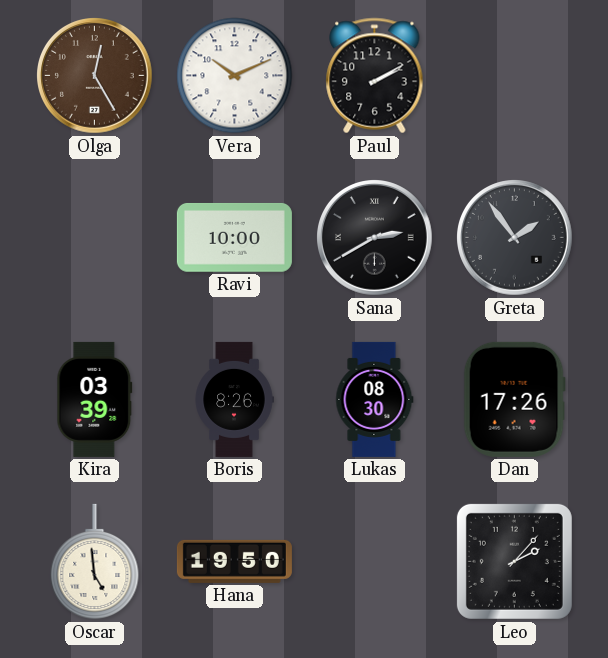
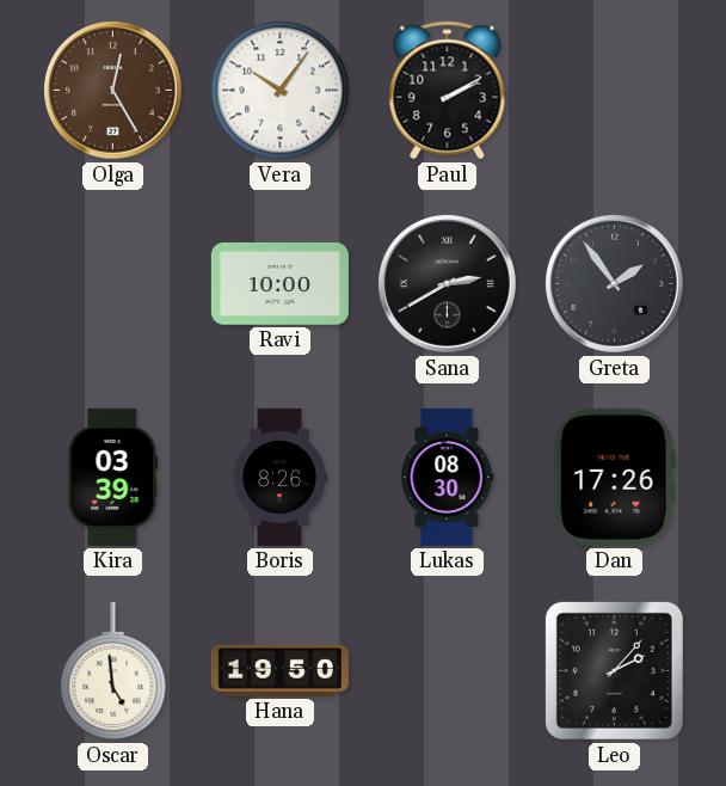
Vera: 10:11 -> 10:06 (281, 91)
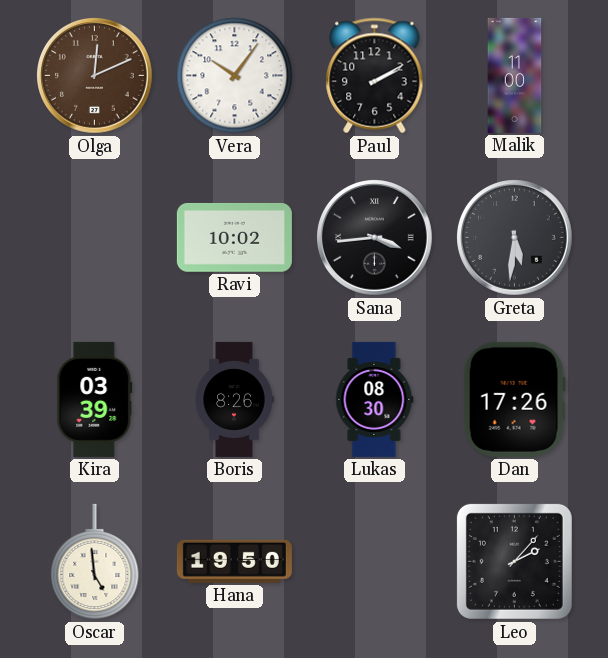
Olga: 12:25 -> 12:11 (95, 76)
Malik: none -> 11:00 (515, 75)
Ravi: 10:00 -> 10:02 (234, 237)
Sana: 2:40 -> 3:44 (375, 238)
Greta: 1:54 -> 5:31 (515, 238)
